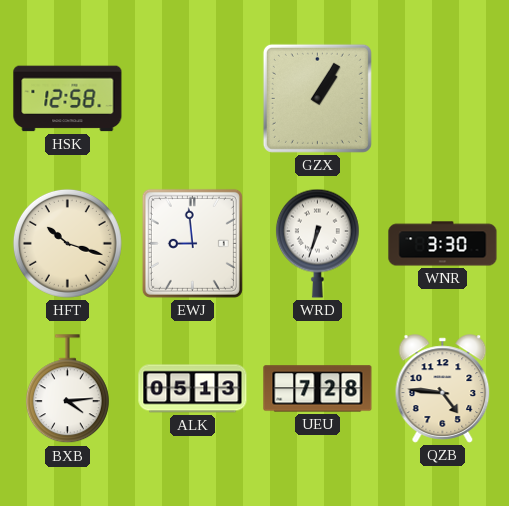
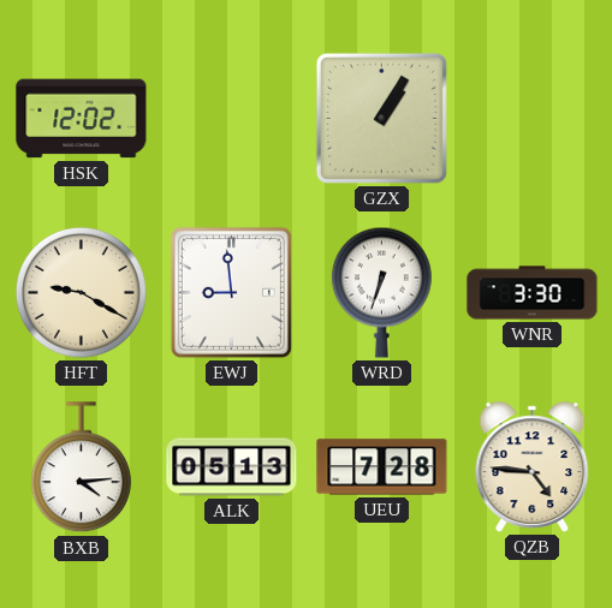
HSK: 12:58 -> 12:02 (82, 119)
HFT: 10:18 -> 9:20 (81, 292)
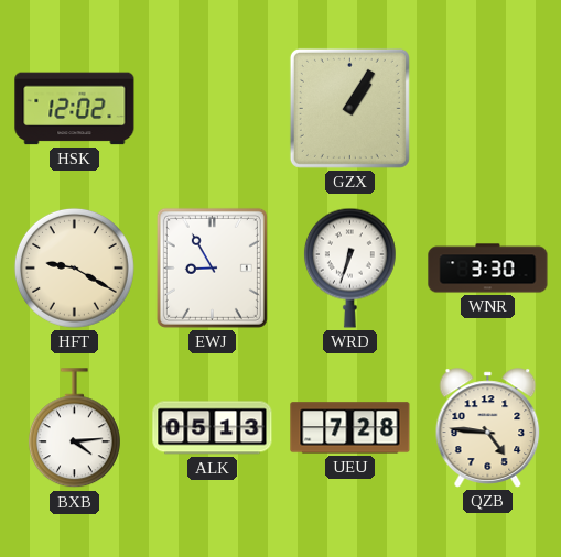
EWJ: 8:59 -> 8:55 (212, 267)
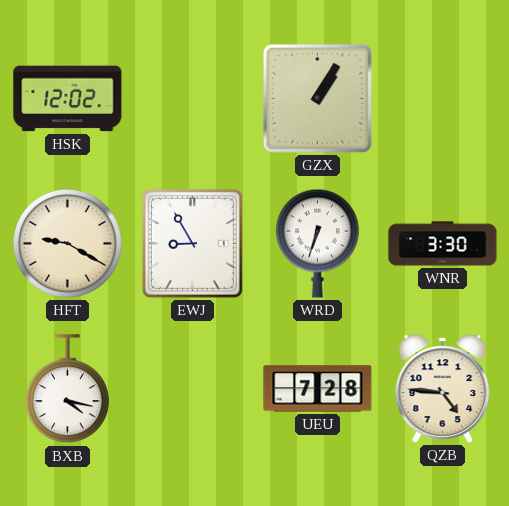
BXB: 4:14 -> 4:17 (67, 389)
ALK: 05:13 -> none (213, 428)
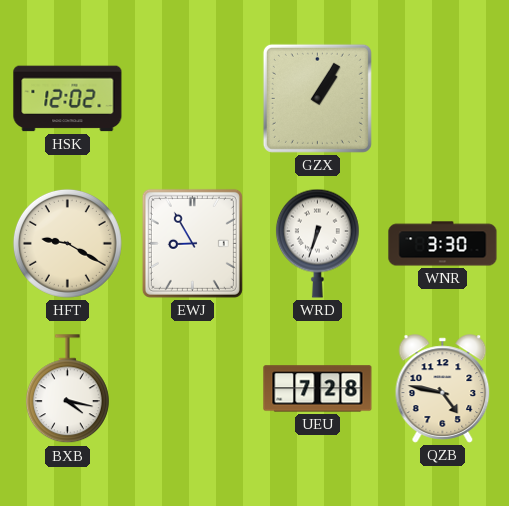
QZB: 4:46 -> 4:47 (443, 389)
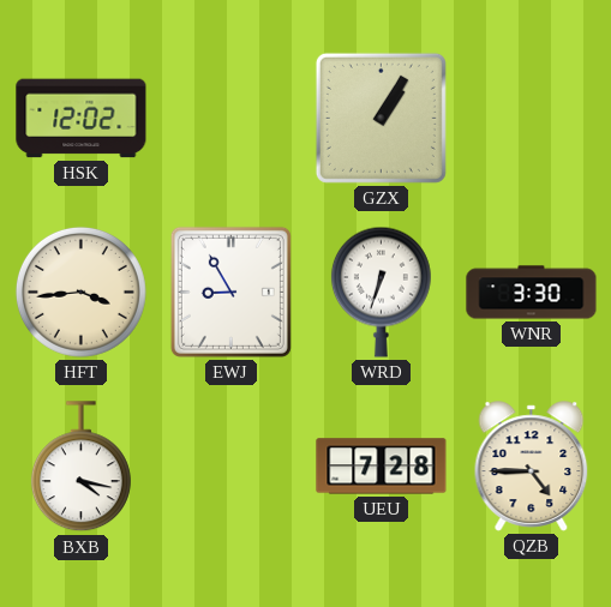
HFT: 9:20 -> 3:44 (80, 292)
QZB: 4:47 -> 4:45 (532, 467)
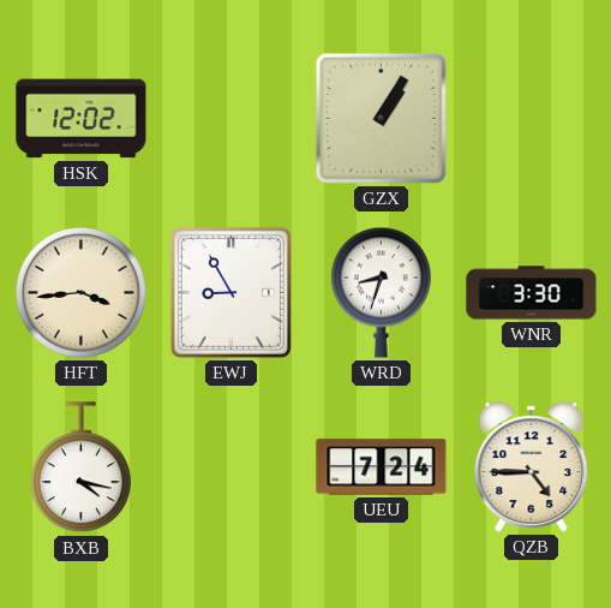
WRD: 6:33 -> 8:33 (381, 292)
UEU: 7:28 -> 7:24 (382, 467)
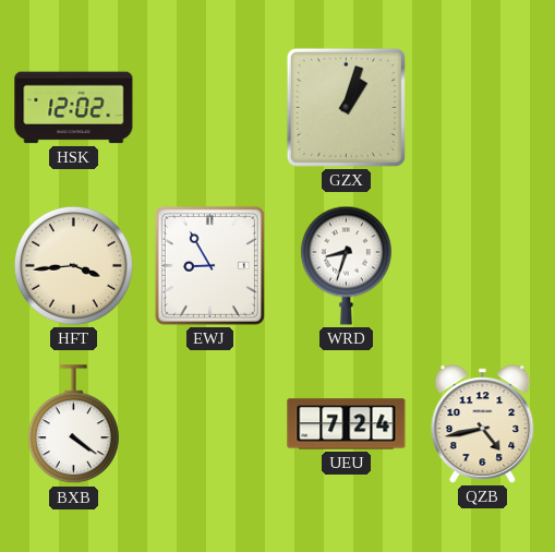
GZX: 1:05 -> 1:03 (346, 107)
WNR: 3:30 -> none (532, 293)
BXB: 4:17 -> 4:21 (73, 424)
QZB: 4:45 -> 4:43 (483, 424)
